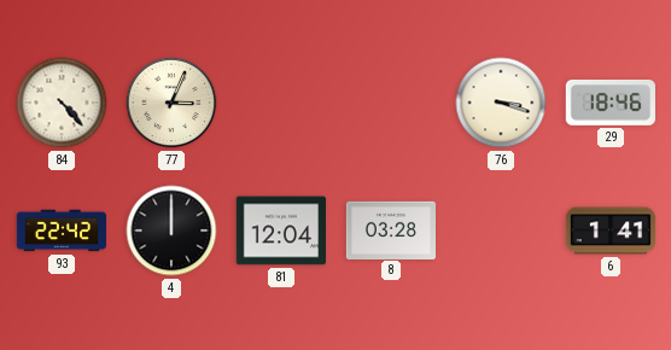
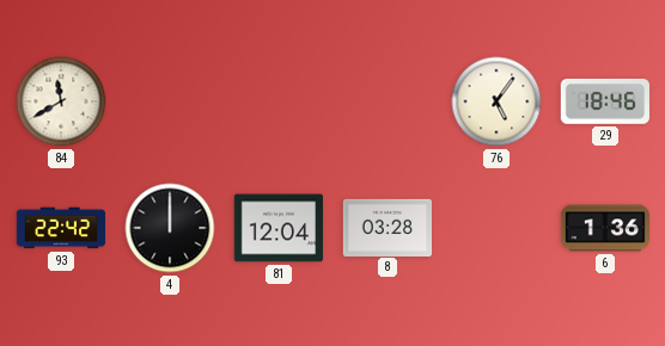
84: 4:23 -> 11:40 (61, 101)
77: 3:04 -> none (171, 103)
76: 3:18 -> 5:06 (496, 101)
6: 1:41 -> 1:36 (605, 228)
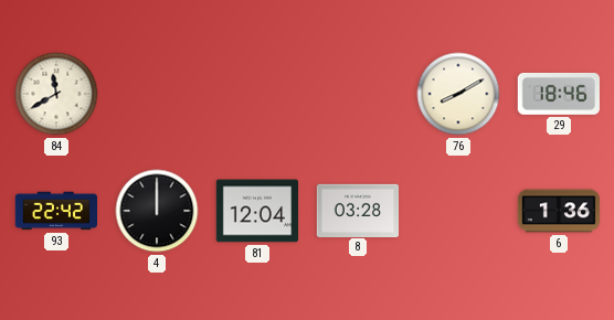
76: 5:06 -> 8:10 (458, 94)
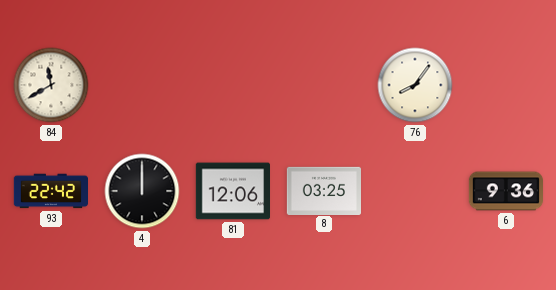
76: 8:10 -> 8:06 (415, 85)
29: 18:46 -> none (559, 94)
81: 12:04 -> 12:06 (232, 191)
8: 03:28 -> 03:25 (324, 190)
6: 1:36 -> 9:36 (506, 191)
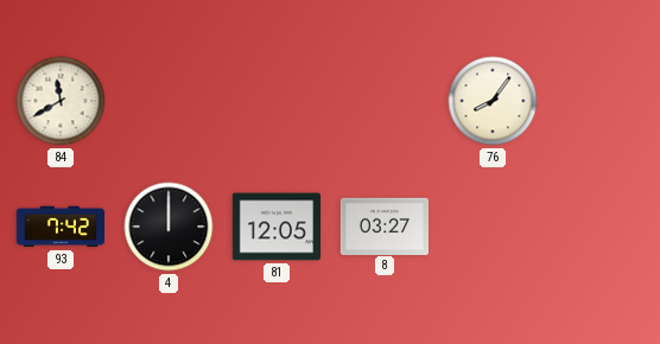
93: 22:42 -> 7:42 (59, 227)
81: 12:06 -> 12:05 (275, 227)
8: 03:25 -> 03:27 (385, 225)
6: 9:36 -> none (506, 191)
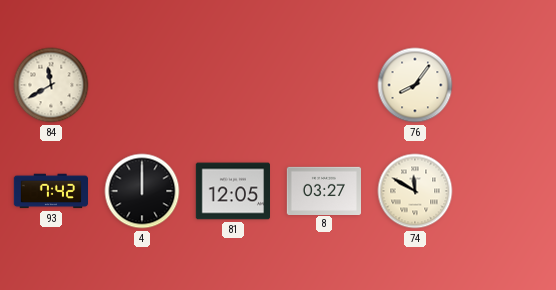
74: none -> 11:50 (415, 191)
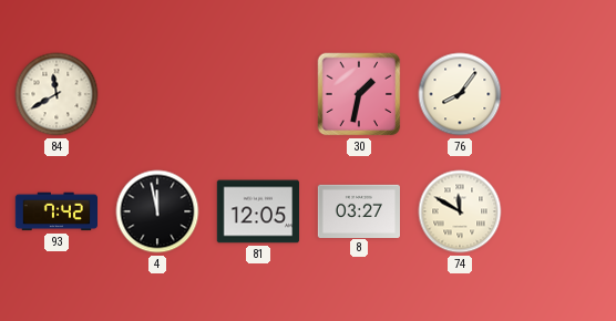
30: none -> 1:32 (359, 94)
4: 12:00 -> 11:58 (157, 211)
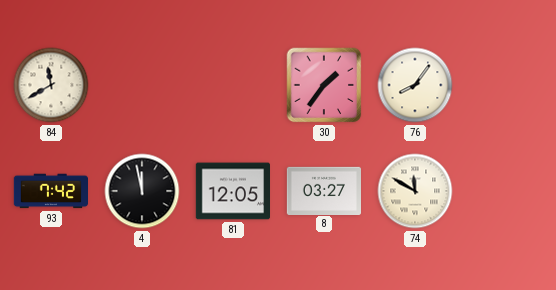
30: 1:32 -> 1:36 (324, 85)
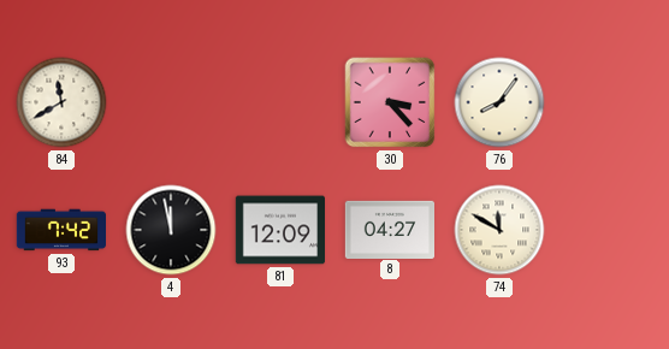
30: 1:36 -> 3:23 (390, 102)
81: 12:05 -> 12:09 (279, 230)
8: 03:27 -> 04:27 (390, 229)
